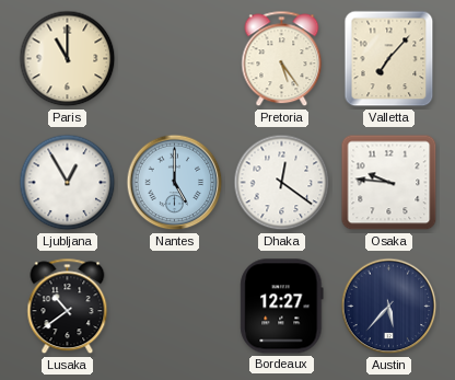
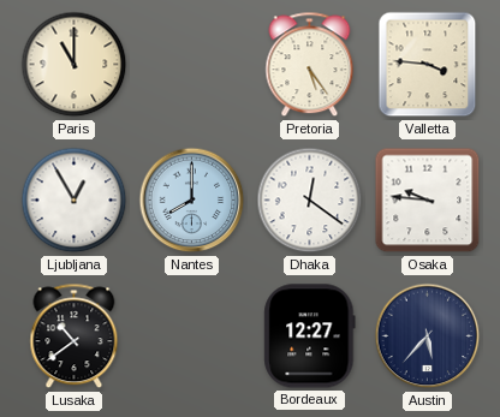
Valletta: 7:07 -> 3:46 (428, 65)
Nantes: 5:00 -> 8:00 (192, 201)
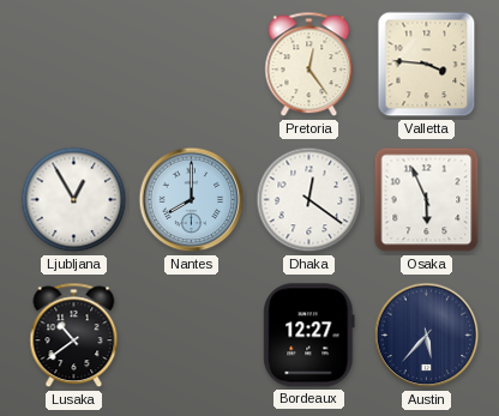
Paris: 11:00 -> none (75, 65)
Pretoria: 5:24 -> 12:24 (309, 65)
Osaka: 9:46 -> 5:56 (427, 200)
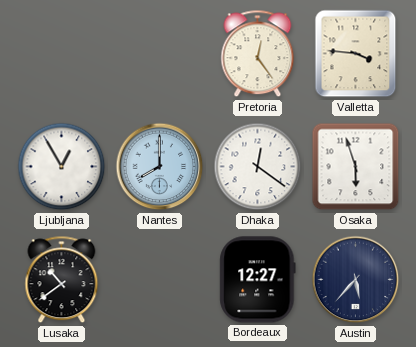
Osaka: 5:56 -> 5:57 (356, 167)
